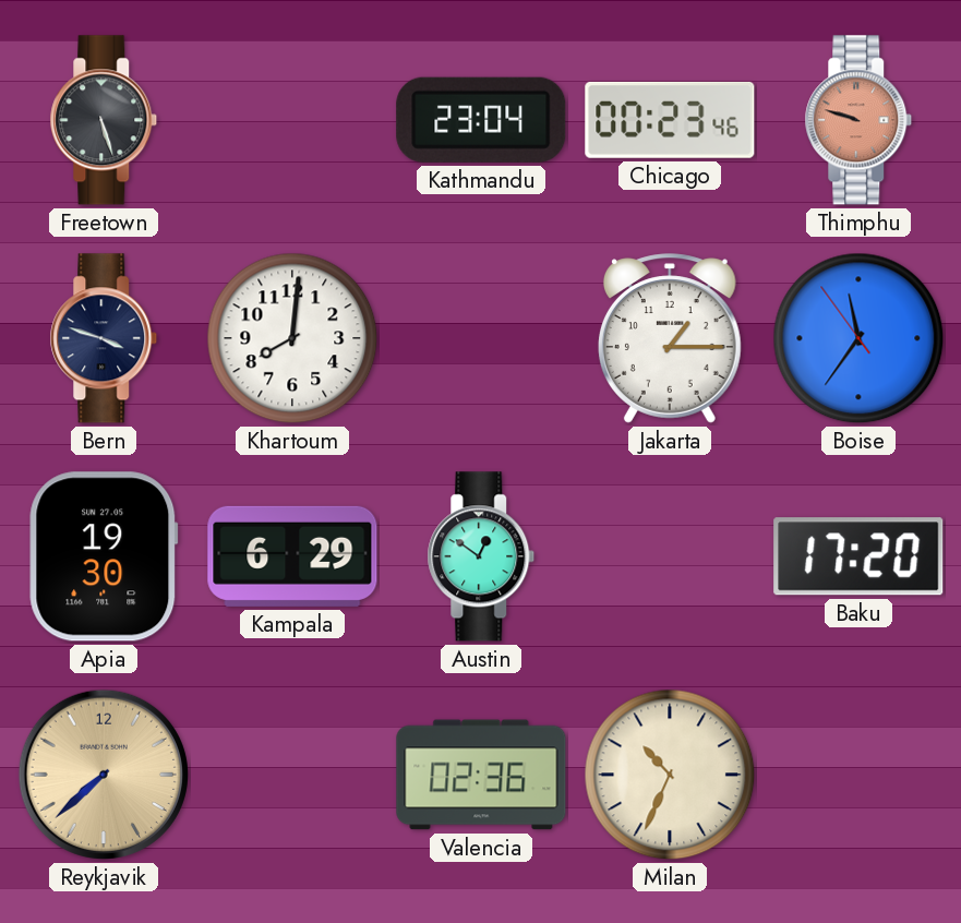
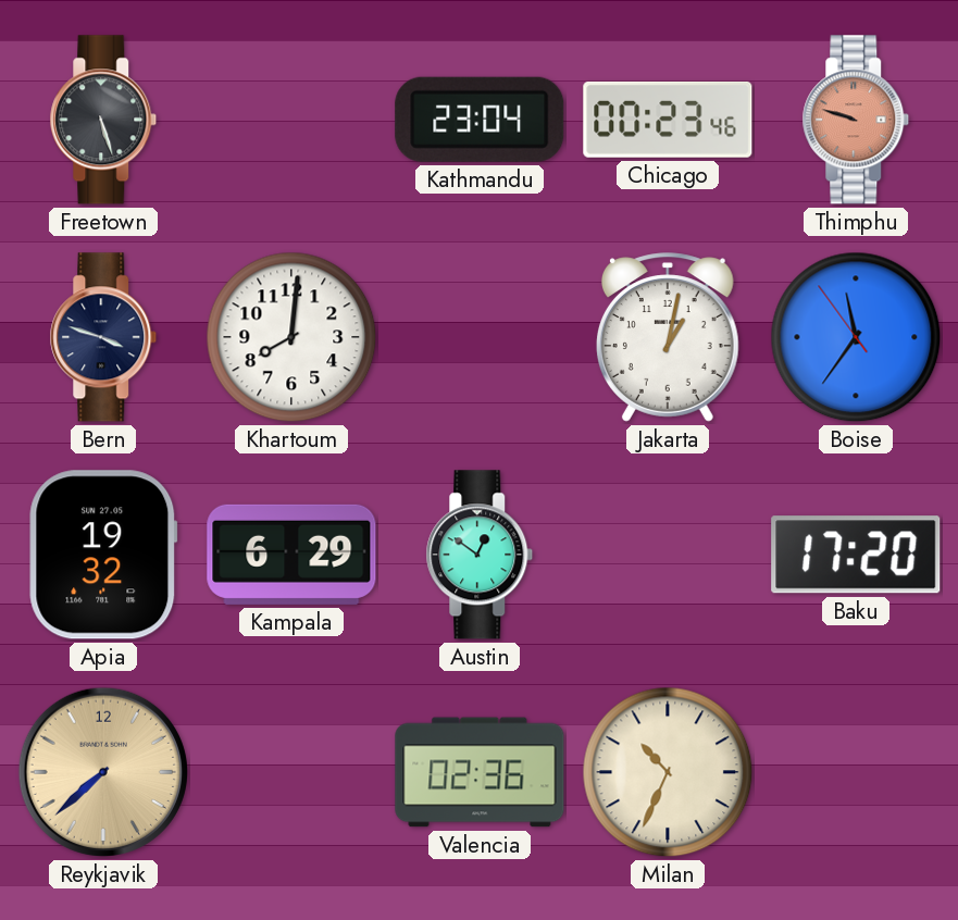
Jakarta: 1:15 -> 1:02 (668, 337)
Apia: 19:30 -> 19:32 (103, 555)
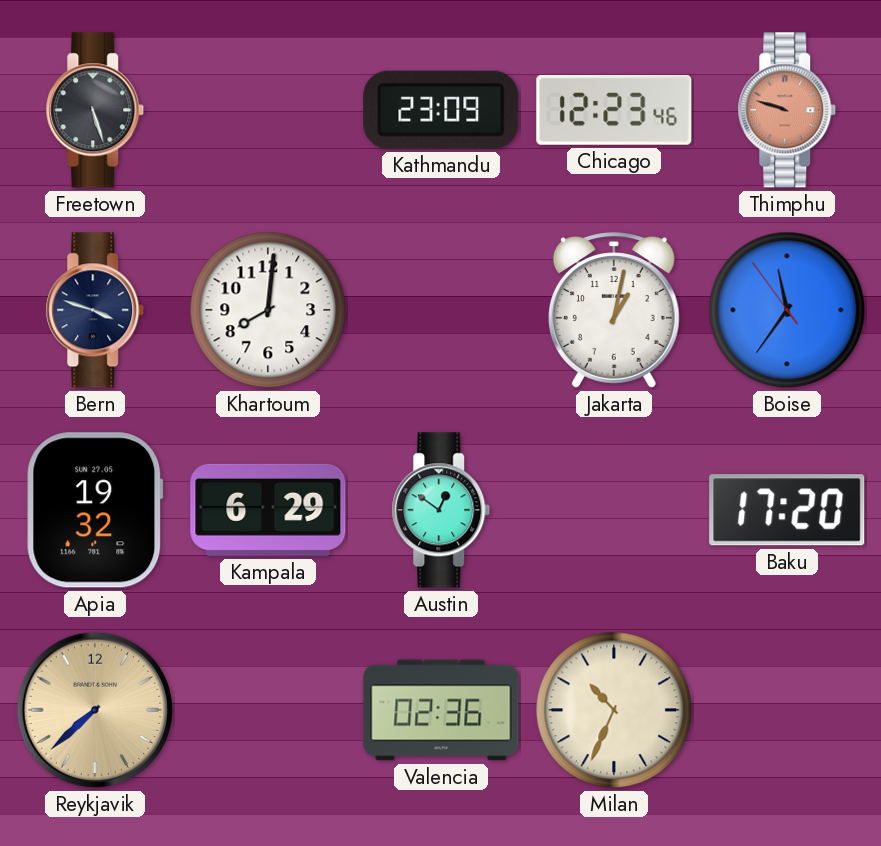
Kathmandu: 23:04 -> 23:09 (441, 110)
Chicago: 00:23 -> 12:23 (614, 110)
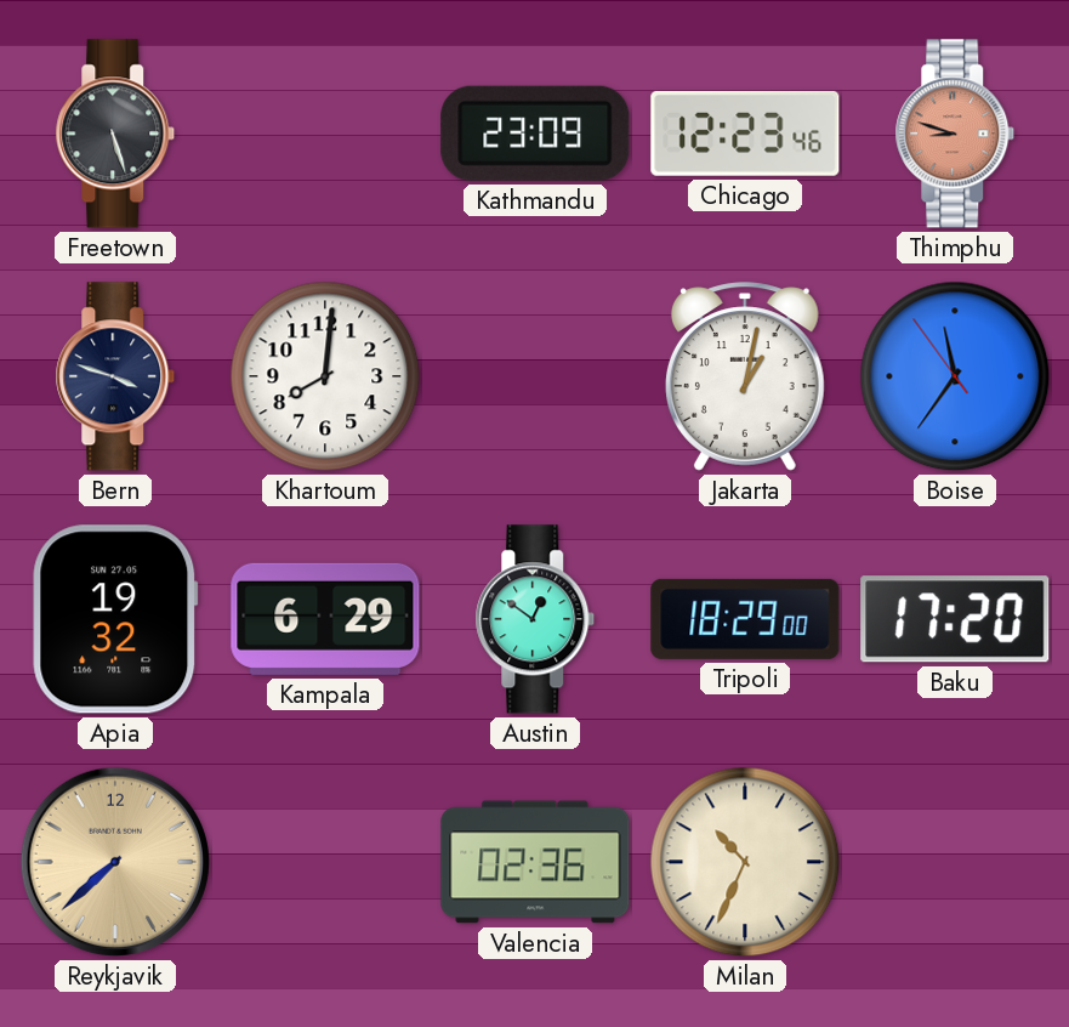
Thimphu: 9:48 -> 8:48 (955, 134)
Tripoli: none -> 18:29 (745, 619)
